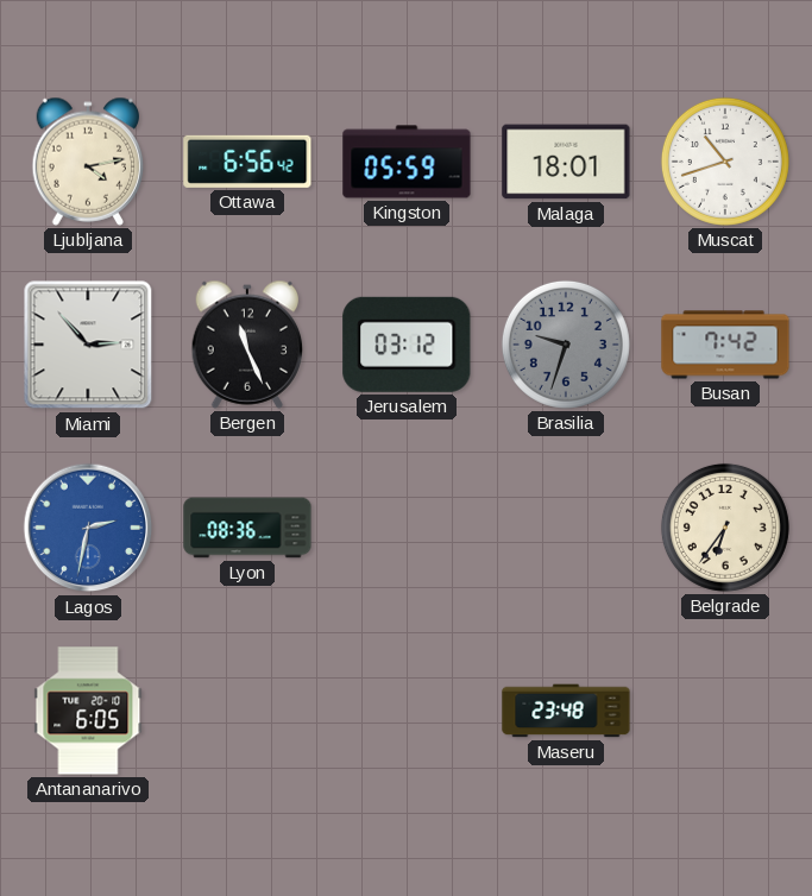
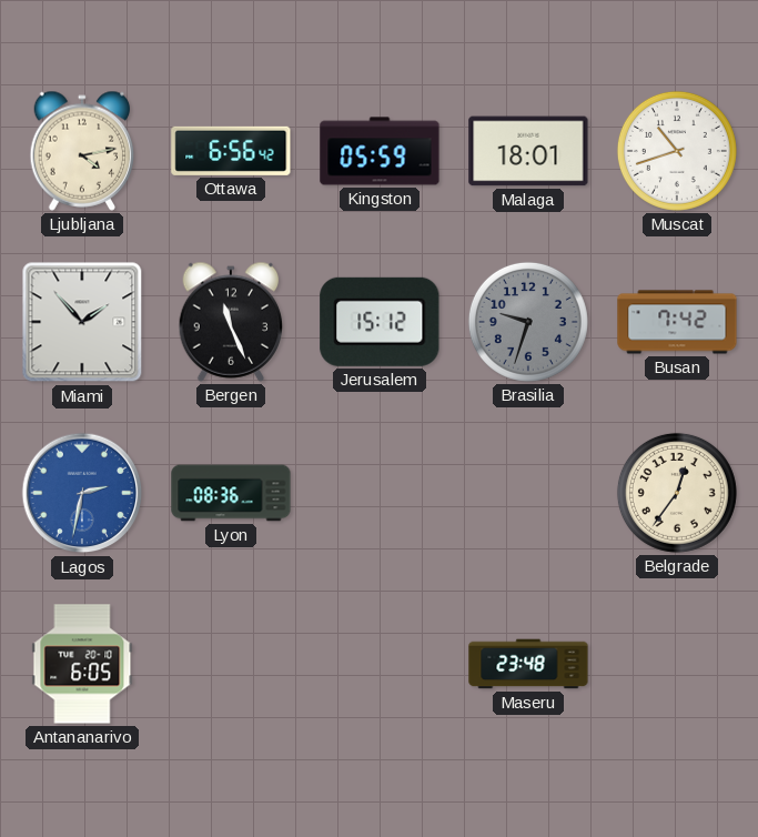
Miami: 2:53 -> 1:53 (82, 322)
Jerusalem: 03:12 -> 15:12 (380, 322)
Belgrade: 6:36 -> 12:36 (677, 493)
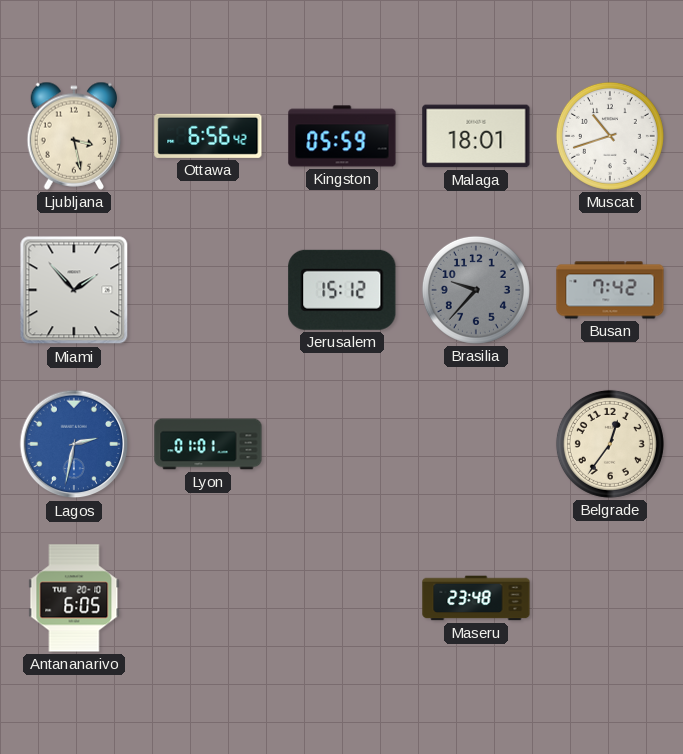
Ljubljana: 4:13 -> 3:28 (74, 136)
Bergen: 11:26 -> none (231, 322)
Brasilia: 9:33 -> 9:37 (476, 290)
Lyon: 08:36 -> 01:01 (208, 444)
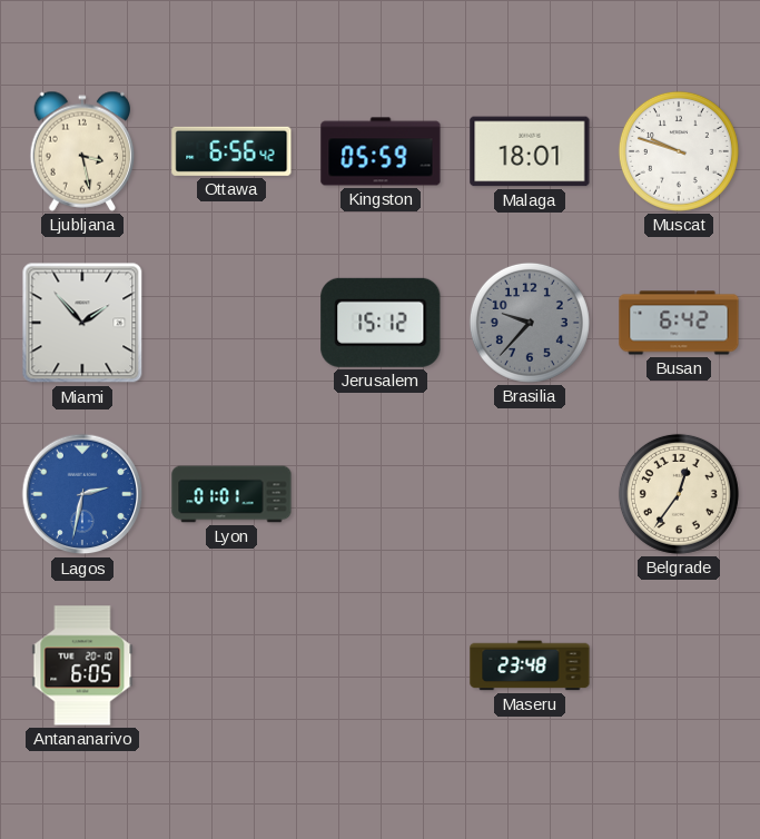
Muscat: 10:42 -> 9:48 (679, 151)
Busan: 7:42 -> 6:42 (679, 323)
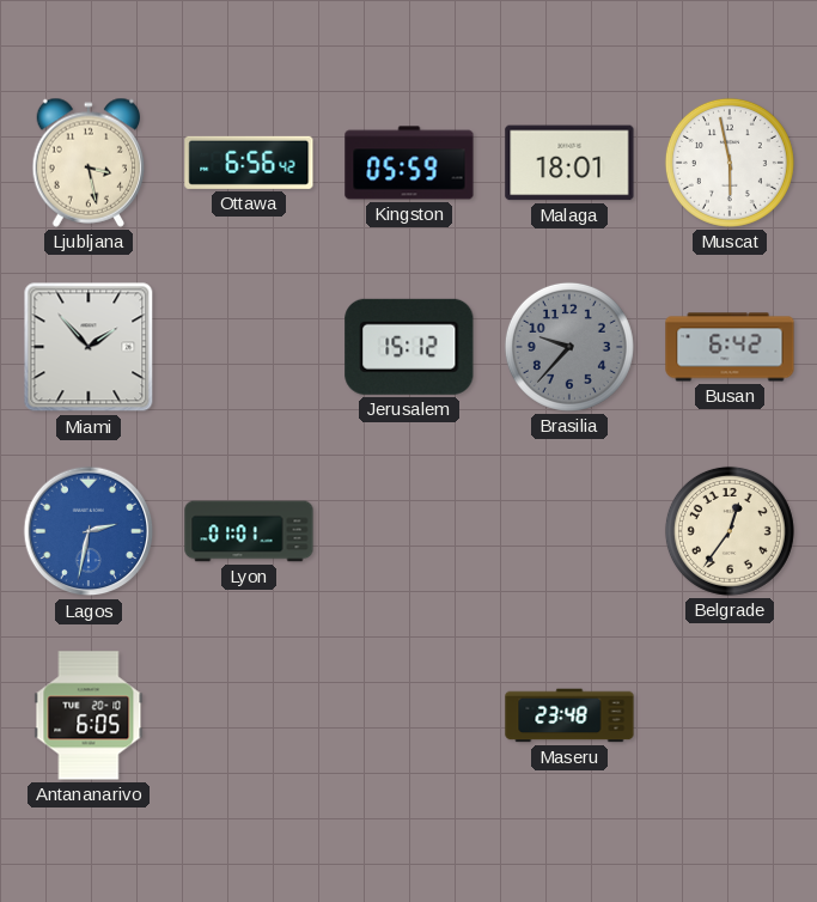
Muscat: 9:48 -> 5:58 (730, 163)
